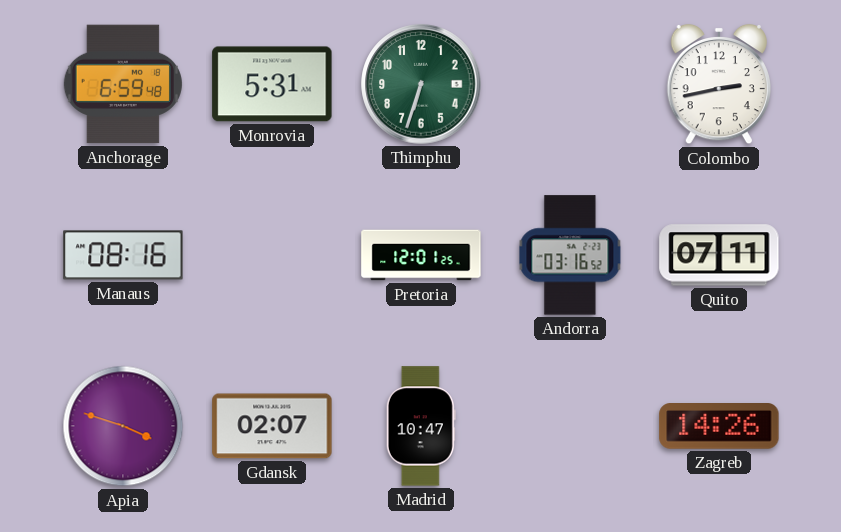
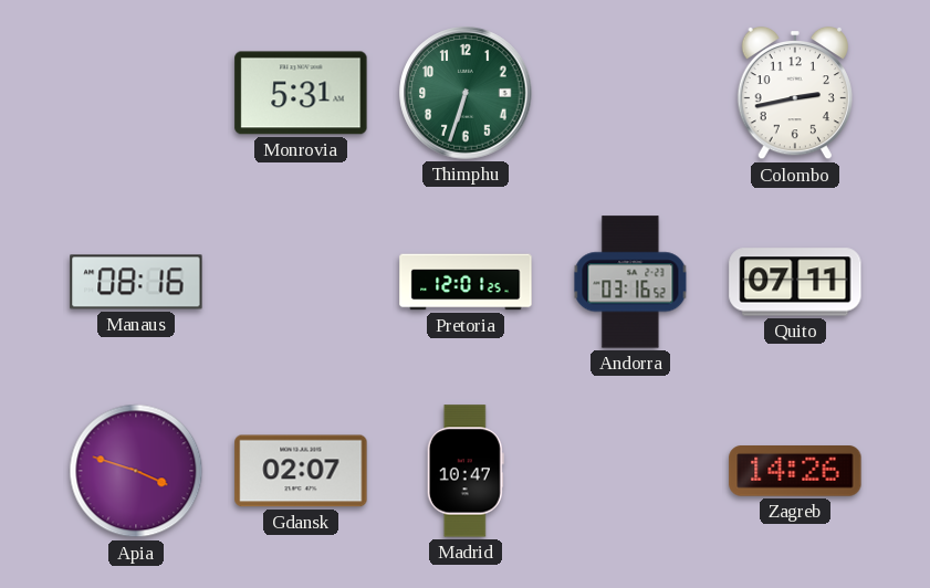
Anchorage: 6:59 -> none (123, 84)
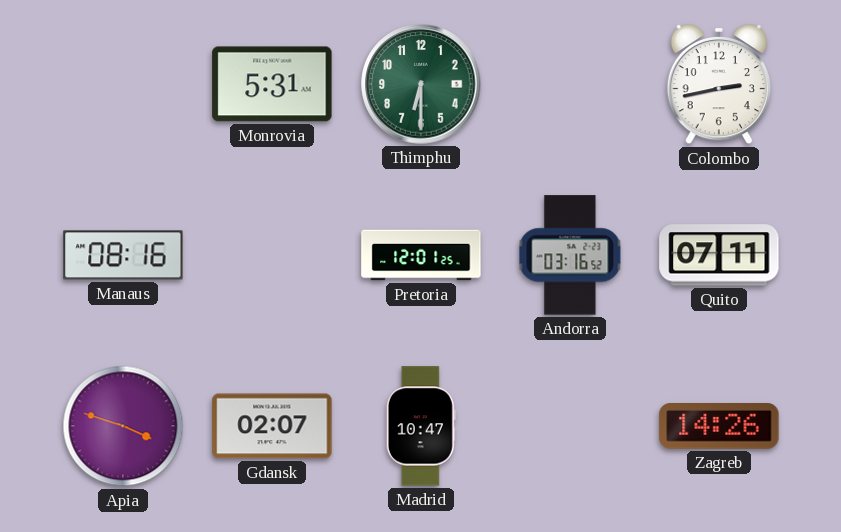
Thimphu: 6:33 -> 6:30 (421, 84)
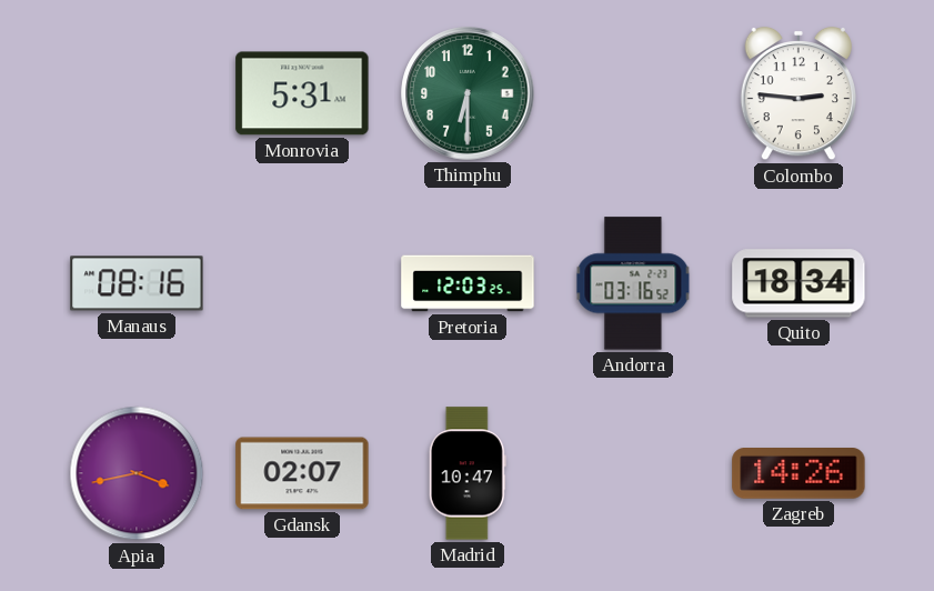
Colombo: 2:43 -> 2:46 (797, 93)
Pretoria: 12:01 -> 12:03 (468, 283)
Quito: 07:11 -> 18:34 (799, 283)
Apia: 3:48 -> 3:43 (137, 473)
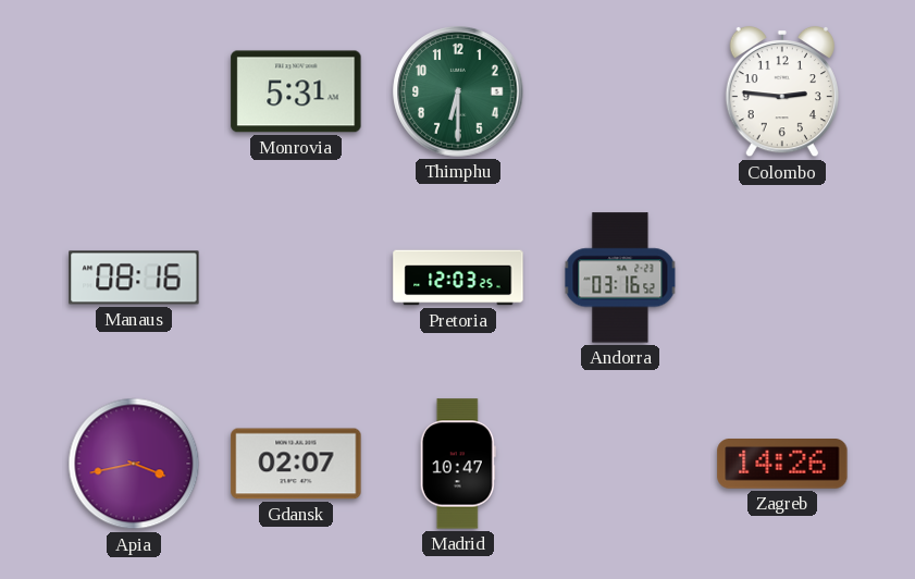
Quito: 18:34 -> none (799, 283)
